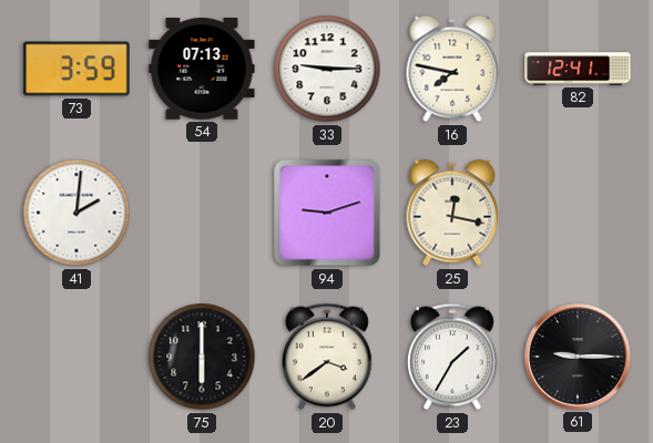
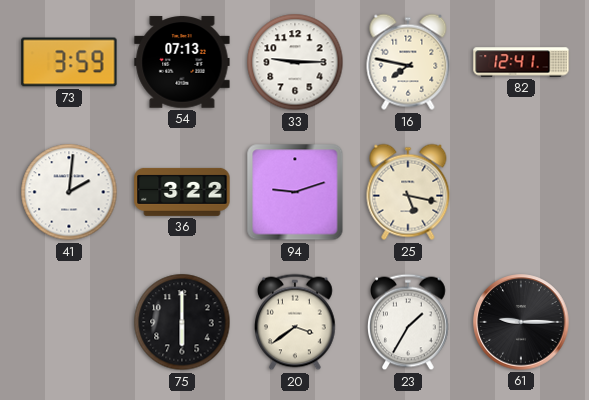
36: none -> 3:22 (182, 192)
25: 12:17 -> 5:17 (408, 192)
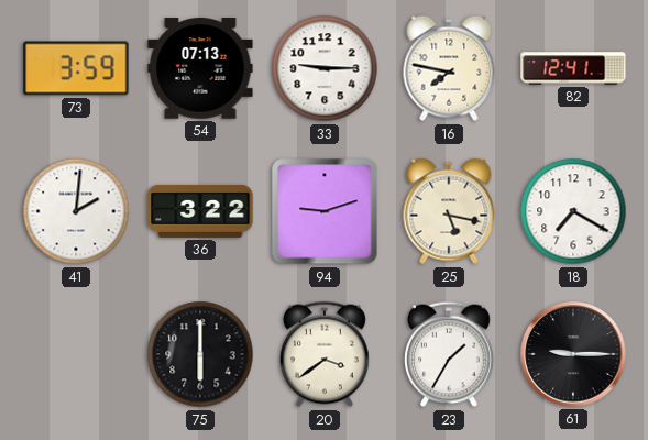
18: none -> 7:20 (573, 211)
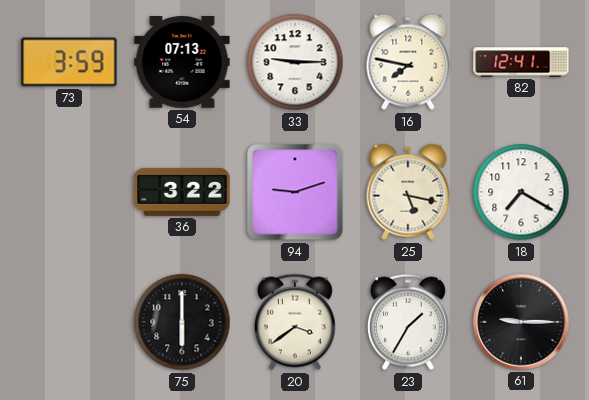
41: 2:01 -> none (76, 211)
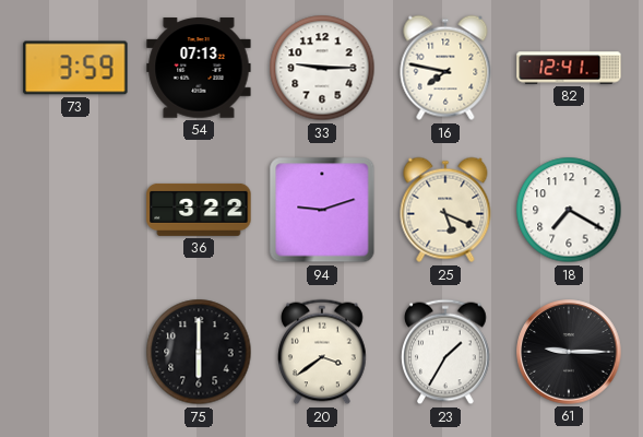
25: 5:17 -> 5:19 (445, 210)
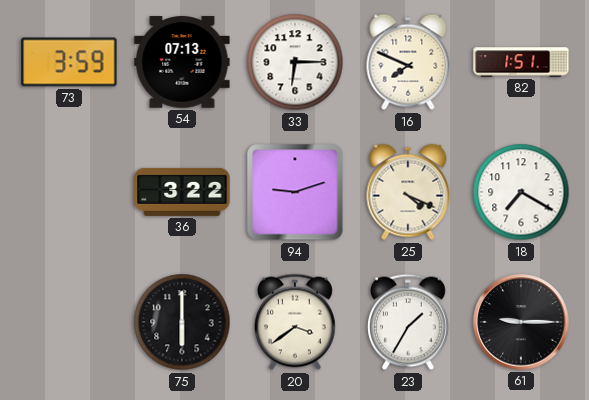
33: 9:15 -> 6:15 (295, 62)
16: 7:47 -> 7:49 (408, 62)
82: 12:41 -> 1:51 (521, 62)
25: 5:19 -> 4:19 (408, 192)
